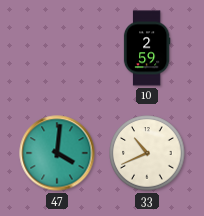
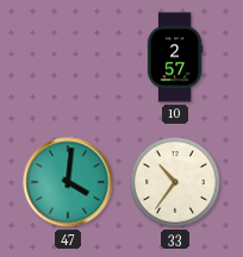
10: 2:59 -> 2:57 (175, 57)
33: 10:41 -> 10:36 (175, 182)
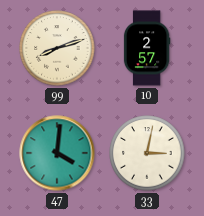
99: none -> 8:12 (57, 48)
33: 10:36 -> 3:02 (147, 153)
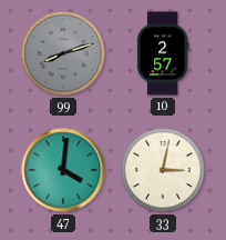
99 dial: cream -> grey (63, 53)
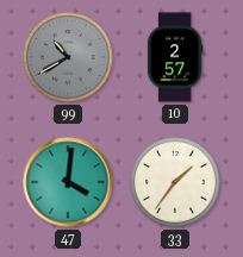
99: 8:12 -> 10:40 (68, 57)
33: 3:02 -> 1:36 (175, 182)
